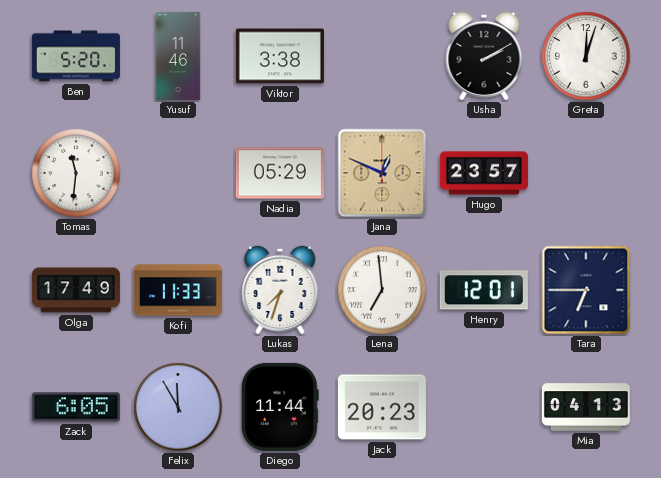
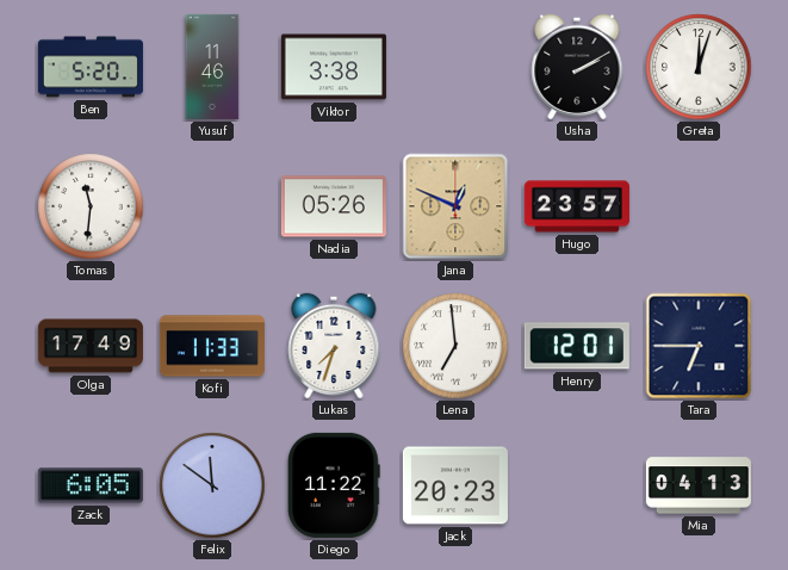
Nadia: 05:29 -> 05:26 (334, 206)
Felix: 11:55 -> 11:51 (212, 485)
Diego: 11:44 -> 11:22 (335, 485)
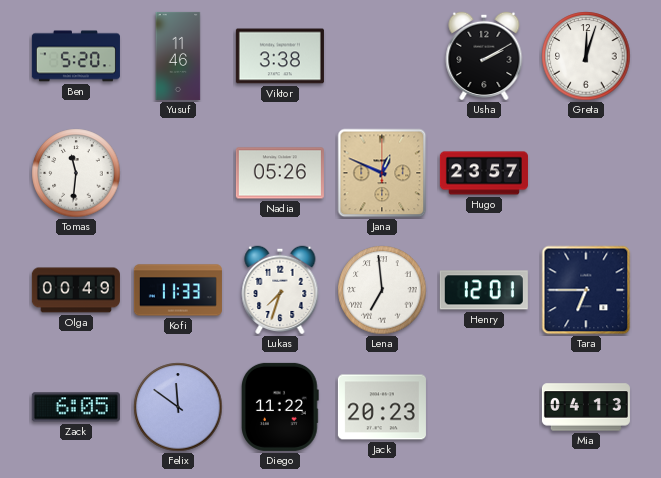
Olga: 17:49 -> 00:49 (76, 290)
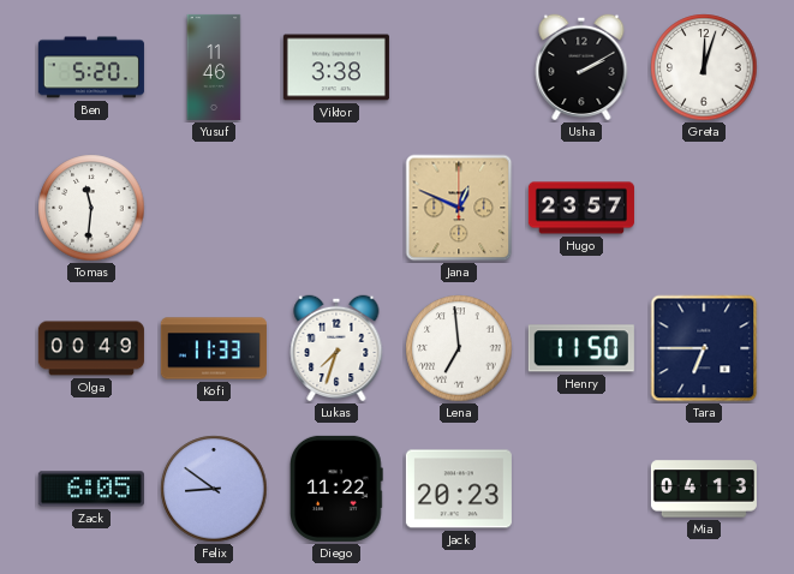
Nadia: 05:26 -> none (280, 173)
Henry: 12:01 -> 11:50 (581, 348)
Felix: 11:51 -> 8:51 (214, 489)
